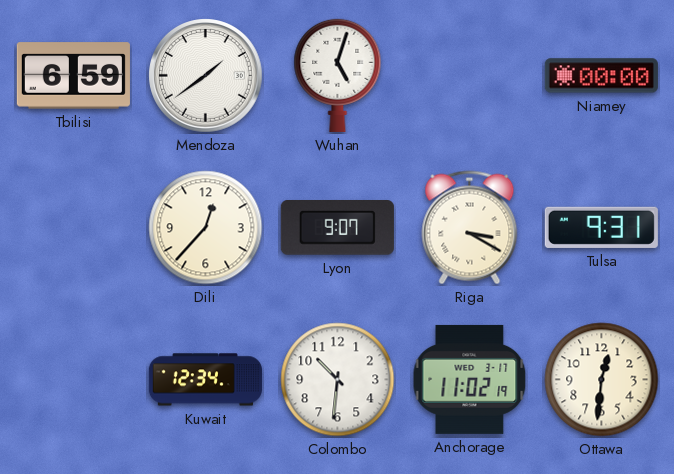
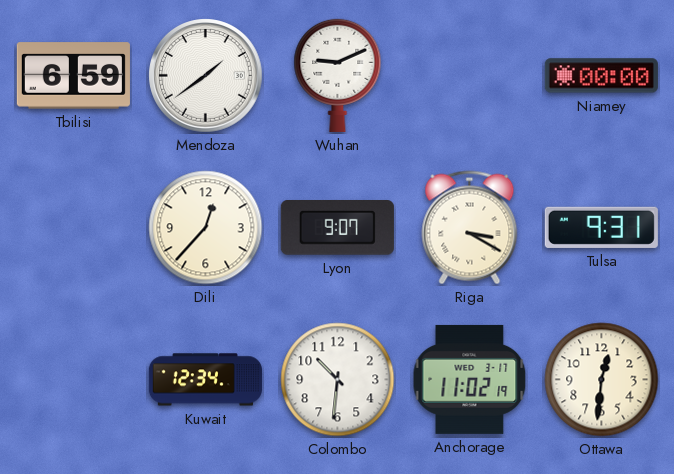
Wuhan: 5:03 -> 9:11 (338, 75)
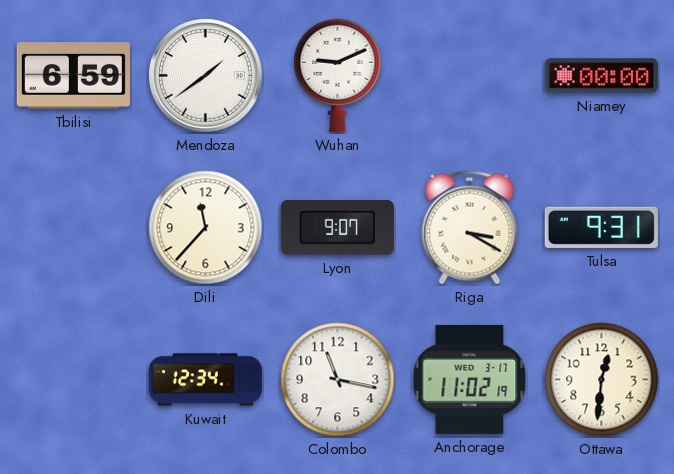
Dili: 12:37 -> 11:37 (206, 228)
Colombo: 10:31 -> 11:17 (338, 380)
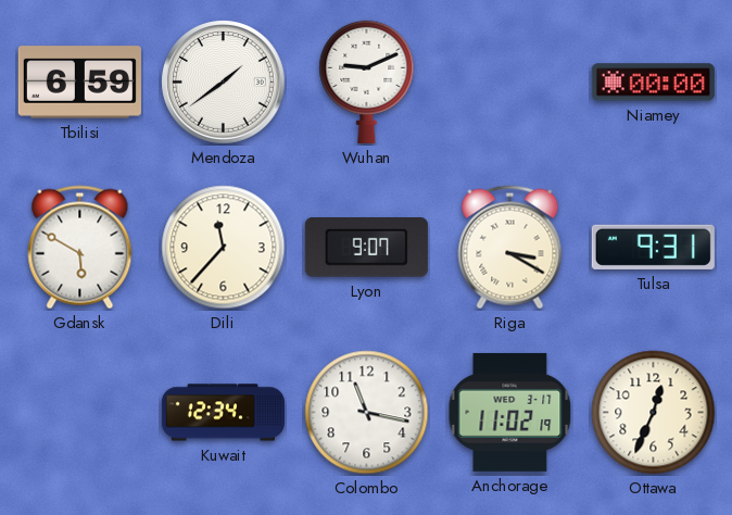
Gdansk: none -> 5:50 (80, 248)
Ottawa: 12:31 -> 12:34 (654, 413)
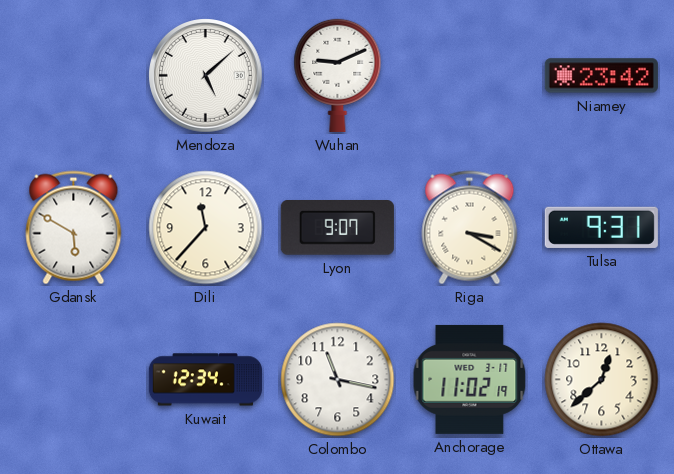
Tbilisi: 6:59 -> none (79, 83)
Mendoza: 1:39 -> 5:08 (206, 76)
Niamey: 00:00 -> 23:42 (601, 76)
Ottawa: 12:34 -> 12:38 (602, 380)
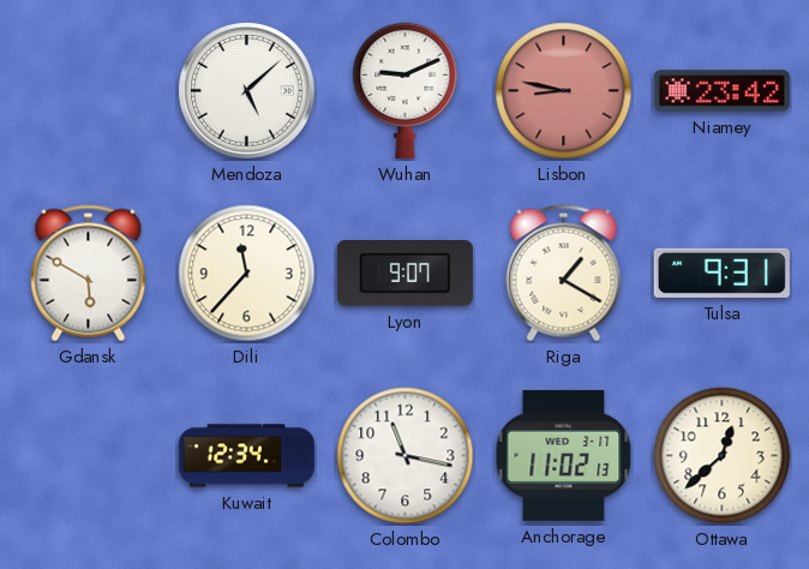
Lisbon: none -> 8:47 (564, 91)
Riga: 3:20 -> 1:20 (564, 274)
Anchorage: 11:02:19 -> 11:02:13 (564, 455)
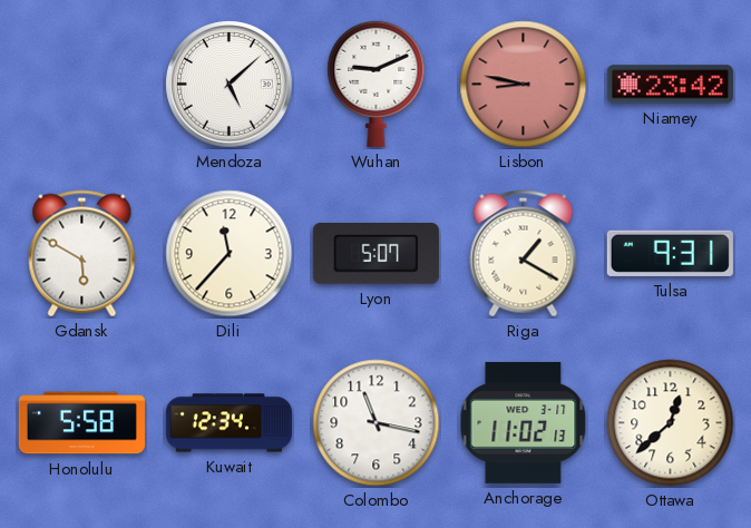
Lyon: 9:07 -> 5:07 (375, 254)
Honolulu: none -> 5:58 (81, 423)
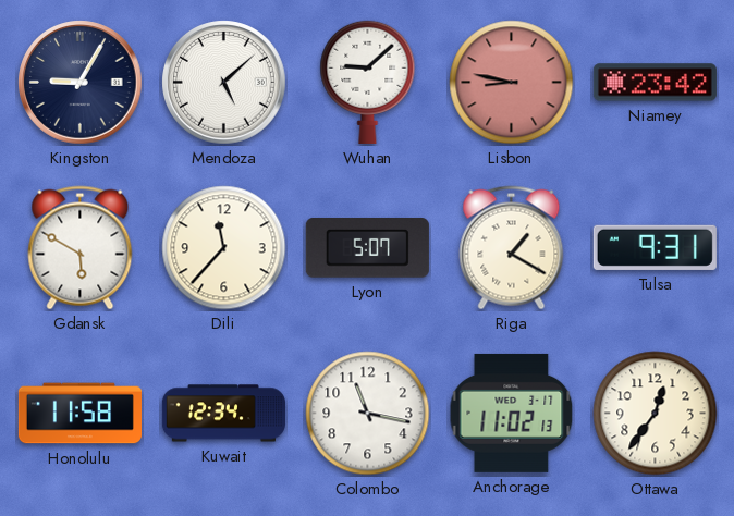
Kingston: none -> 9:05 (81, 83)
Wuhan: 9:11 -> 9:08 (368, 82)
Honolulu: 5:58 -> 11:58 (79, 414)
Ottawa: 12:38 -> 12:36 (656, 414)
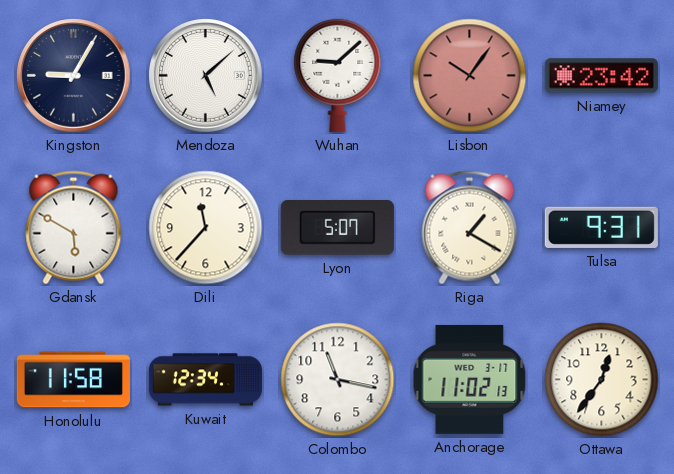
Lisbon: 8:47 -> 10:06 (470, 76)
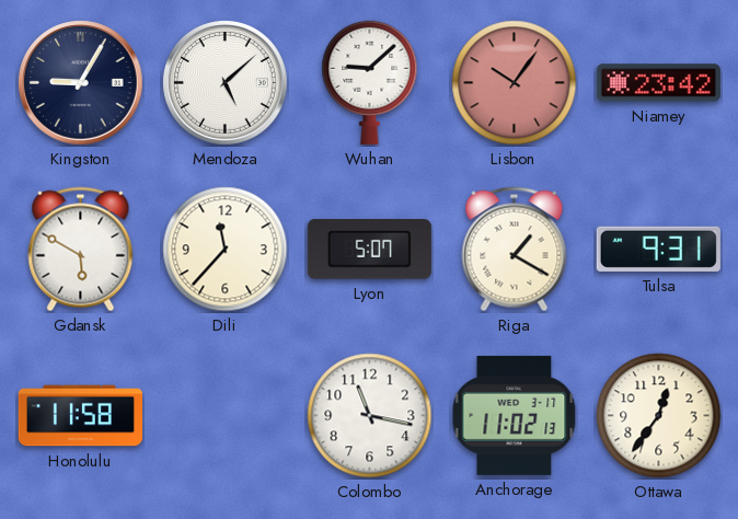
Kuwait: 12:34 -> none (205, 380)
